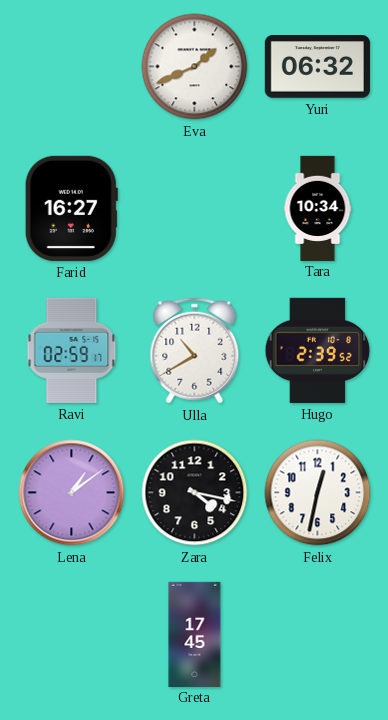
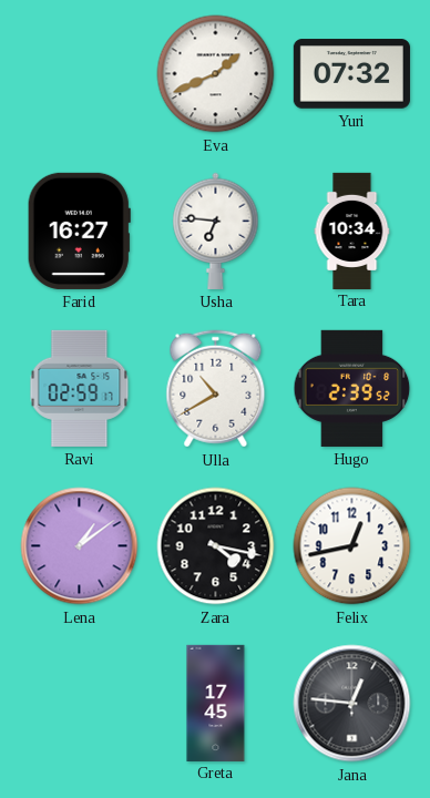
Yuri: 06:32 -> 07:32 (351, 74)
Usha: none -> 6:46 (216, 231)
Felix: 12:32 -> 12:43 (352, 546)
Jana: none -> 12:46 (352, 704)
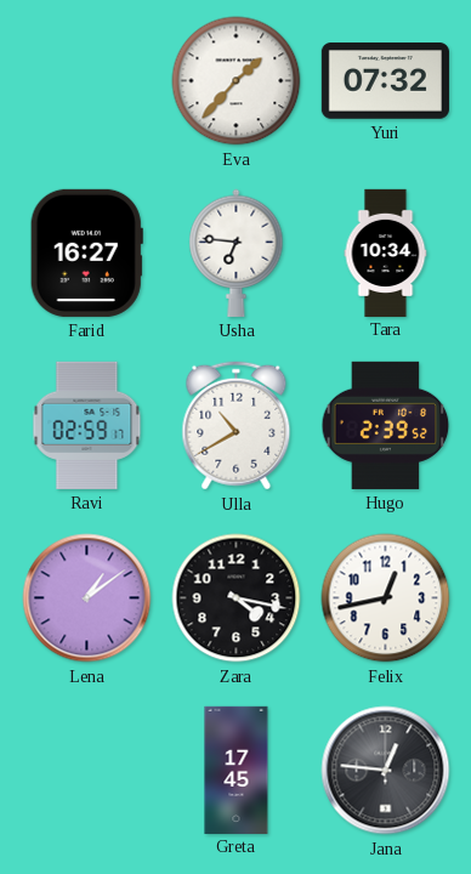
Eva: 1:41 -> 1:37 (237, 81)
